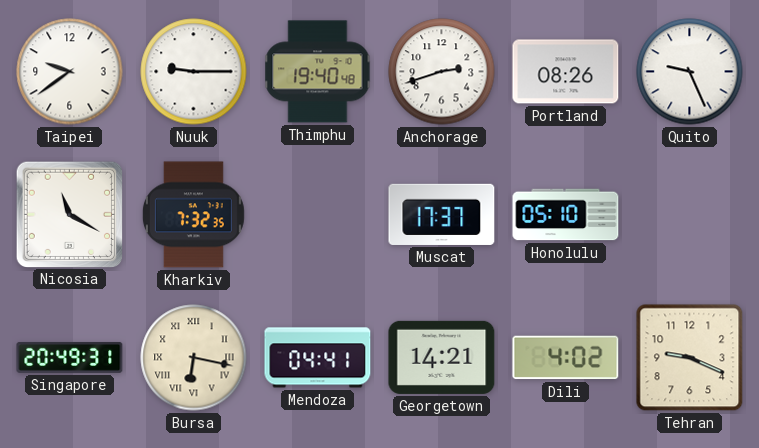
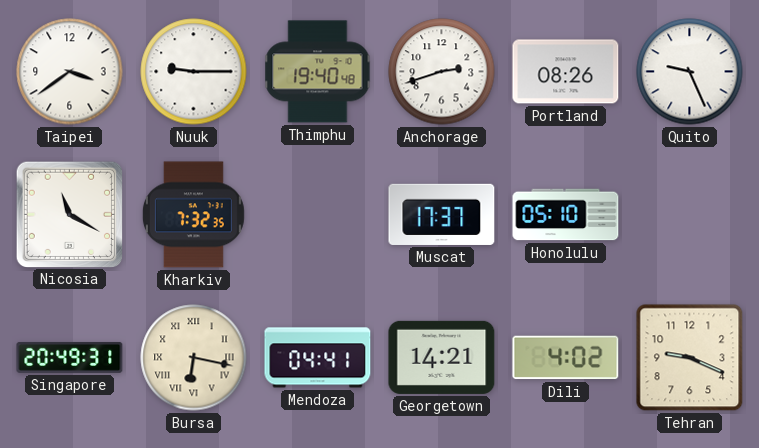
Taipei: 9:39 -> 3:39 (70, 72)
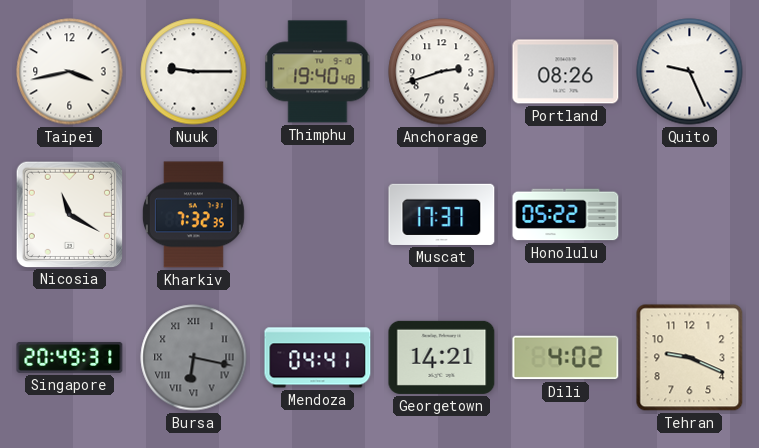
Taipei: 3:39 -> 3:43 (70, 72)
Honolulu: 05:10 -> 05:22 (566, 215)
Bursa dial: cream -> grey (194, 358)
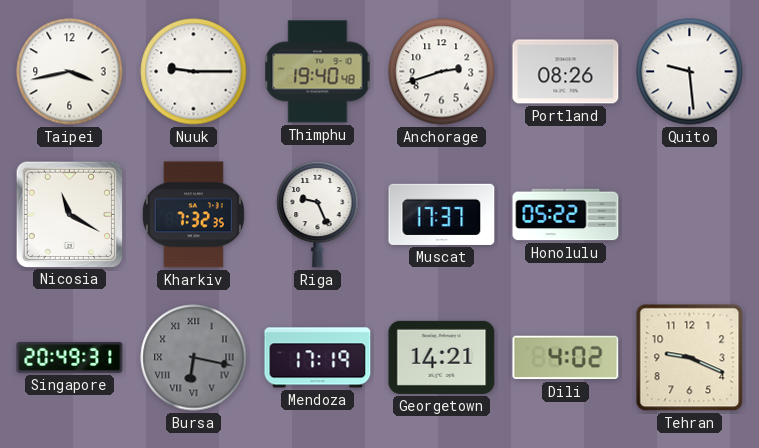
Quito: 9:26 -> 9:29 (690, 72)
Riga: none -> 9:26 (318, 214)
Mendoza: 04:41 -> 17:19 (318, 358)
